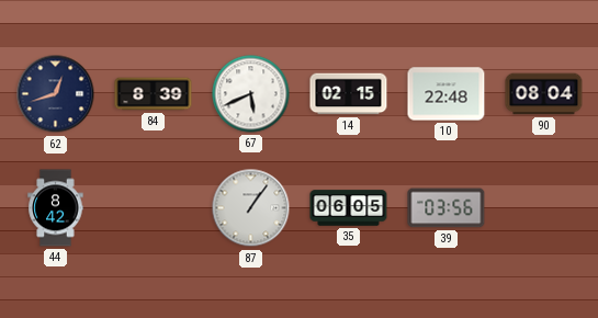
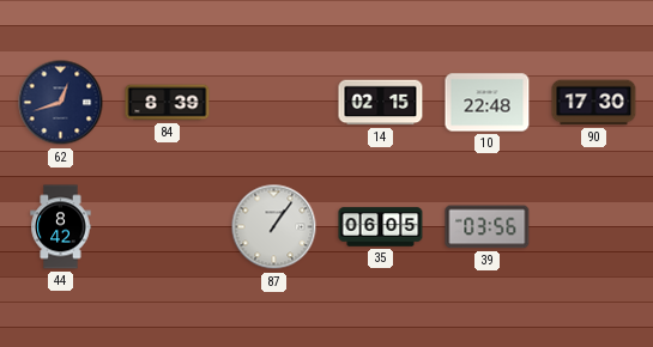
67: 5:41 -> none (251, 94)
90: 08:04 -> 17:30 (594, 103)
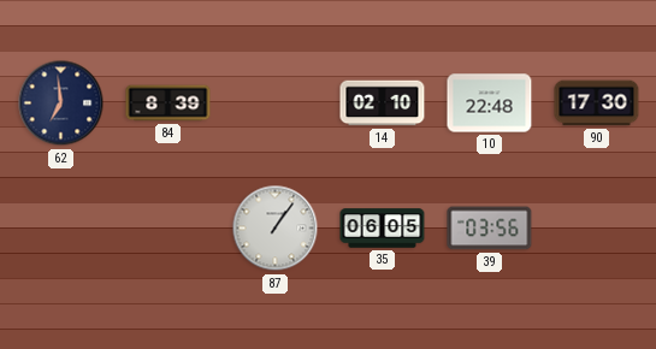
62: 12:42 -> 6:59 (61, 103)
14: 02:15 -> 02:10 (383, 103)
44: 8:42 -> none (61, 227)
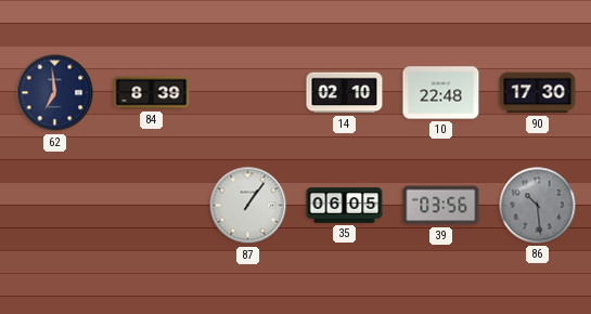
86: none -> 10:29 (538, 206)
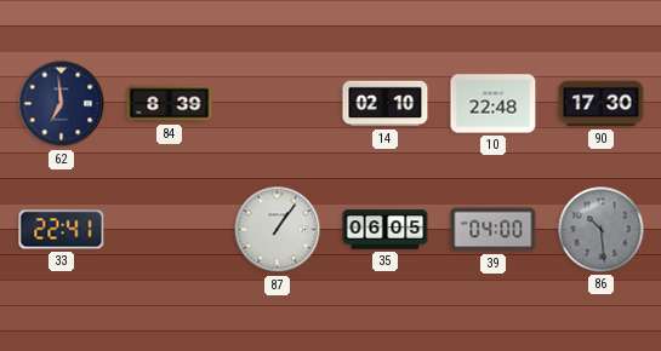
33: none -> 22:41 (62, 230)
39: 03:56 -> 04:00 (494, 230)
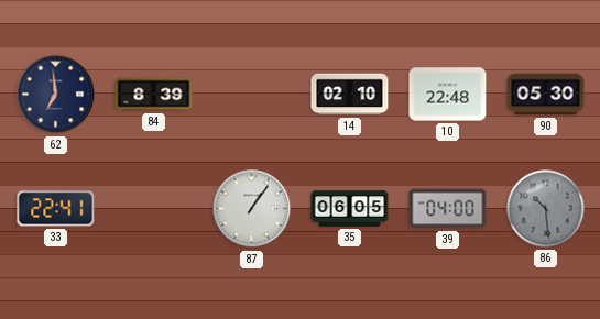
90: 17:30 -> 05:30 (546, 95)
